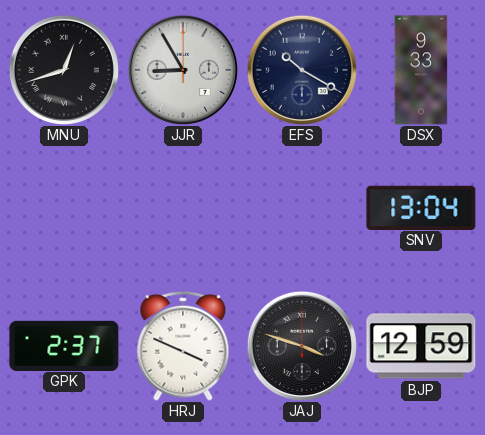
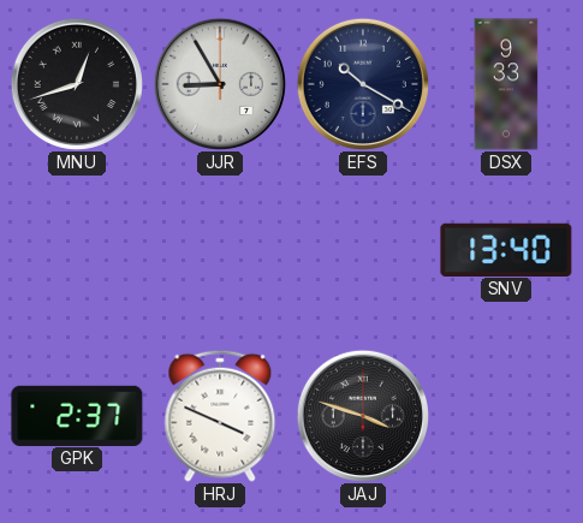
SNV: 13:04 -> 13:40 (506, 249)
BJP: 12:59 -> none (421, 346)
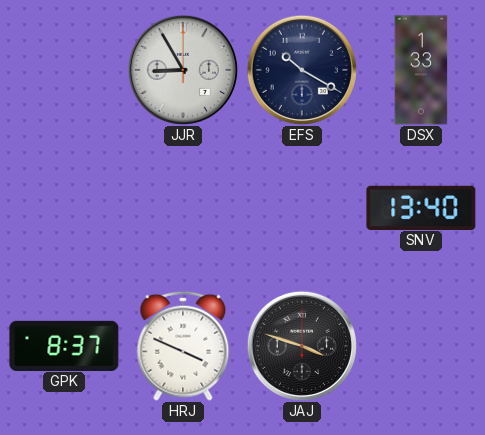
MNU: 12:42 -> none (77, 84)
DSX: 9:33 -> 1:33 (421, 70)
GPK: 2:37 -> 8:37 (64, 345)
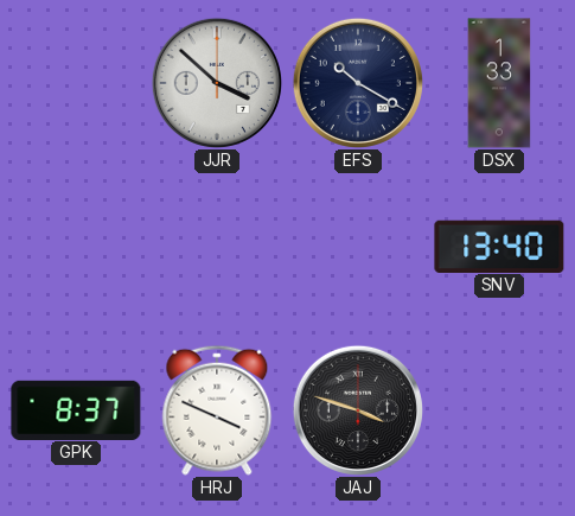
JJR: 8:55 -> 3:52 (217, 83)
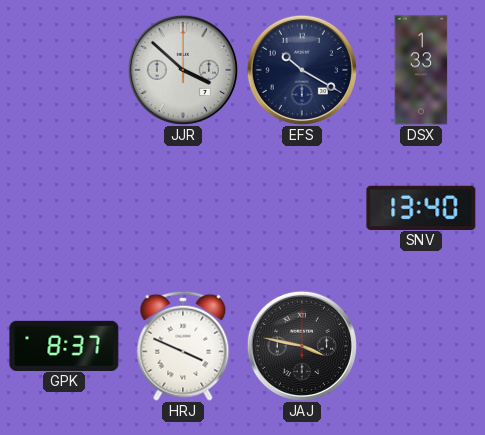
JAJ: 3:48 -> 3:47 (302, 346)
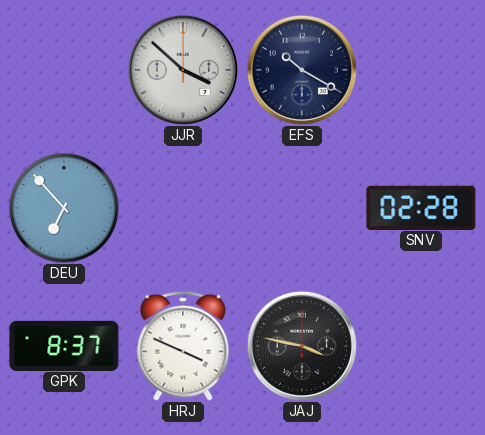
DSX: 1:33 -> none (421, 70)
DEU: none -> 6:53 (64, 209)
SNV: 13:40 -> 02:28 (421, 207)
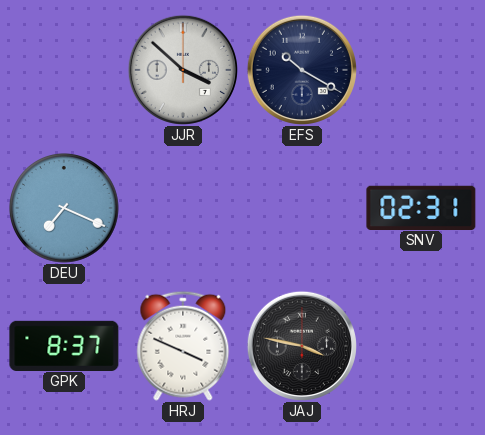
DEU: 6:53 -> 7:19 (64, 209)
SNV: 02:28 -> 02:31 (421, 207)
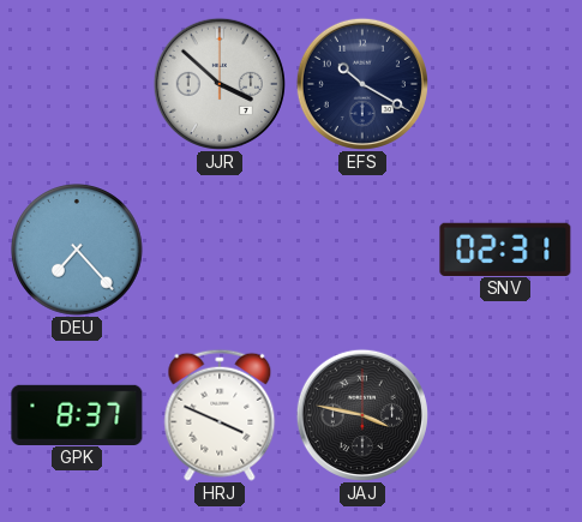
DEU: 7:19 -> 7:23 (77, 251)
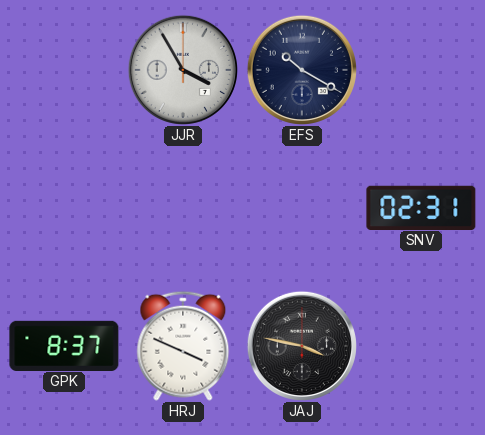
JJR: 3:52 -> 3:55 (183, 70)
DEU: 7:23 -> none (77, 251)
